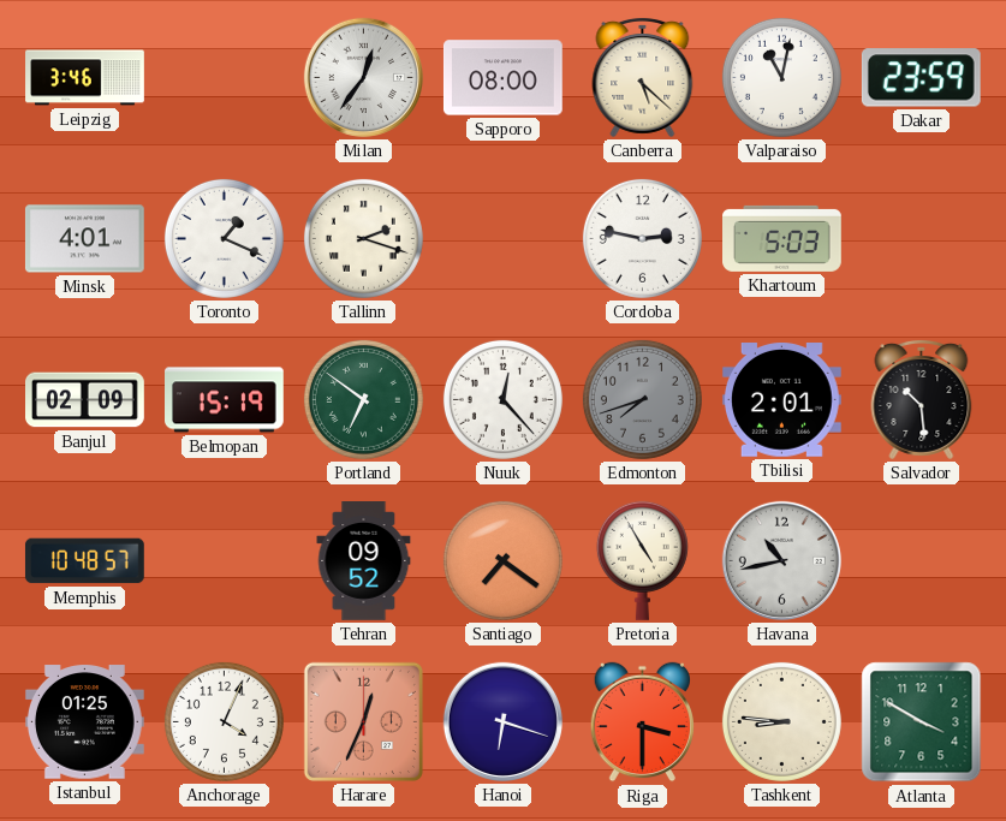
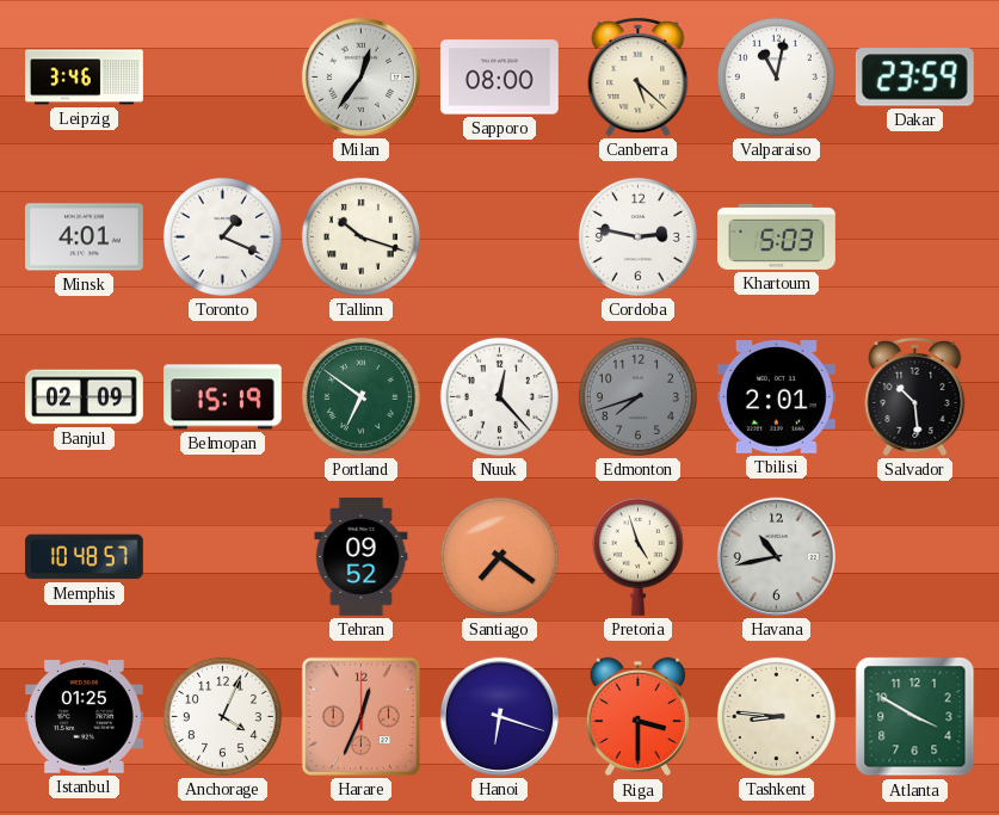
Tallinn: 2:18 -> 10:18 (360, 236)
Pretoria: 4:55 -> 4:57 (637, 556)
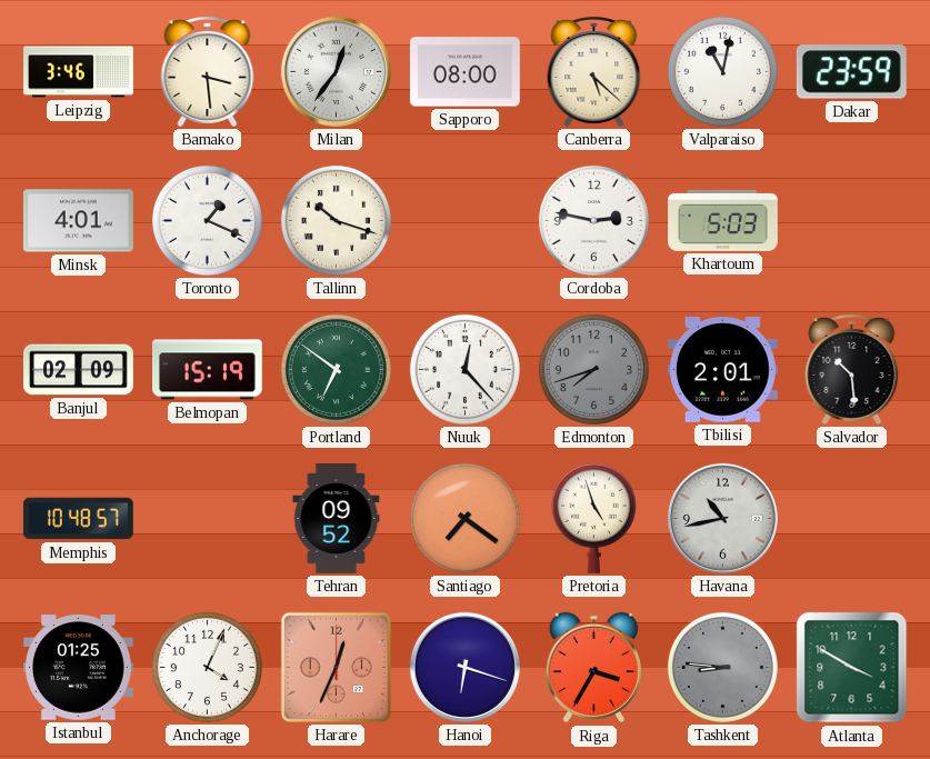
Bamako: none -> 3:29 (208, 71)
Riga: 3:30 -> 3:35 (593, 668)
Tashkent dial: cream -> grey (722, 667)
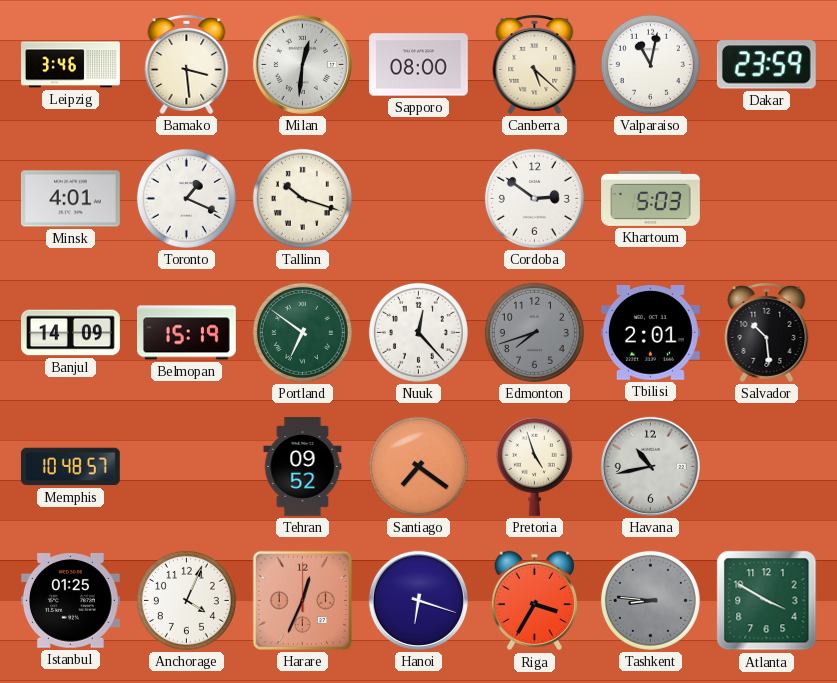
Milan: 12:36 -> 12:31 (302, 64)
Cordoba: 2:47 -> 2:51 (534, 198)
Banjul: 02:09 -> 14:09 (71, 333)
